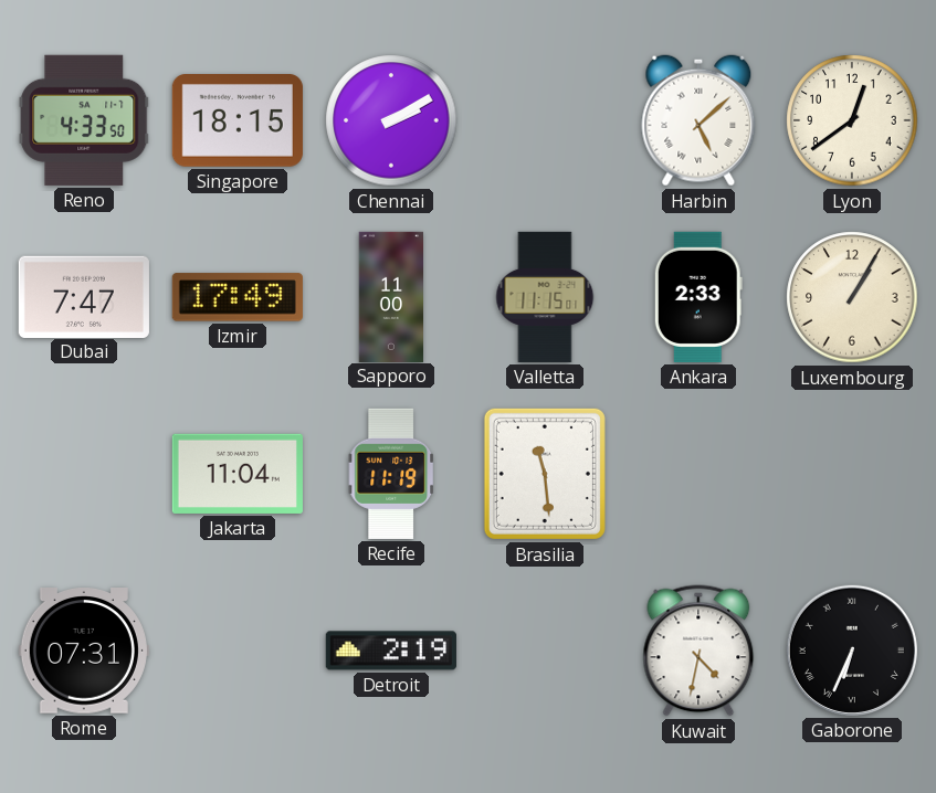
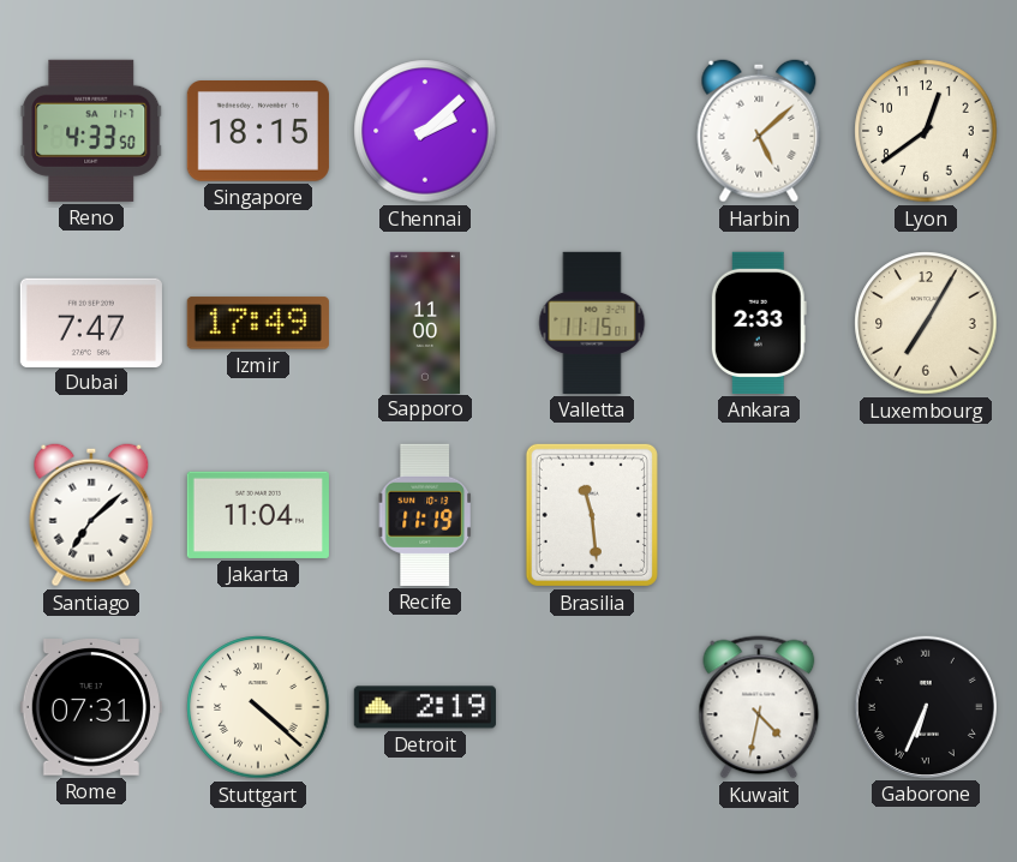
Chennai: 2:10 -> 2:08 (425, 131)
Luxembourg: 1:05 -> 7:05 (926, 323)
Santiago: none -> 7:08 (91, 515)
Stuttgart: none -> 4:22 (258, 707)
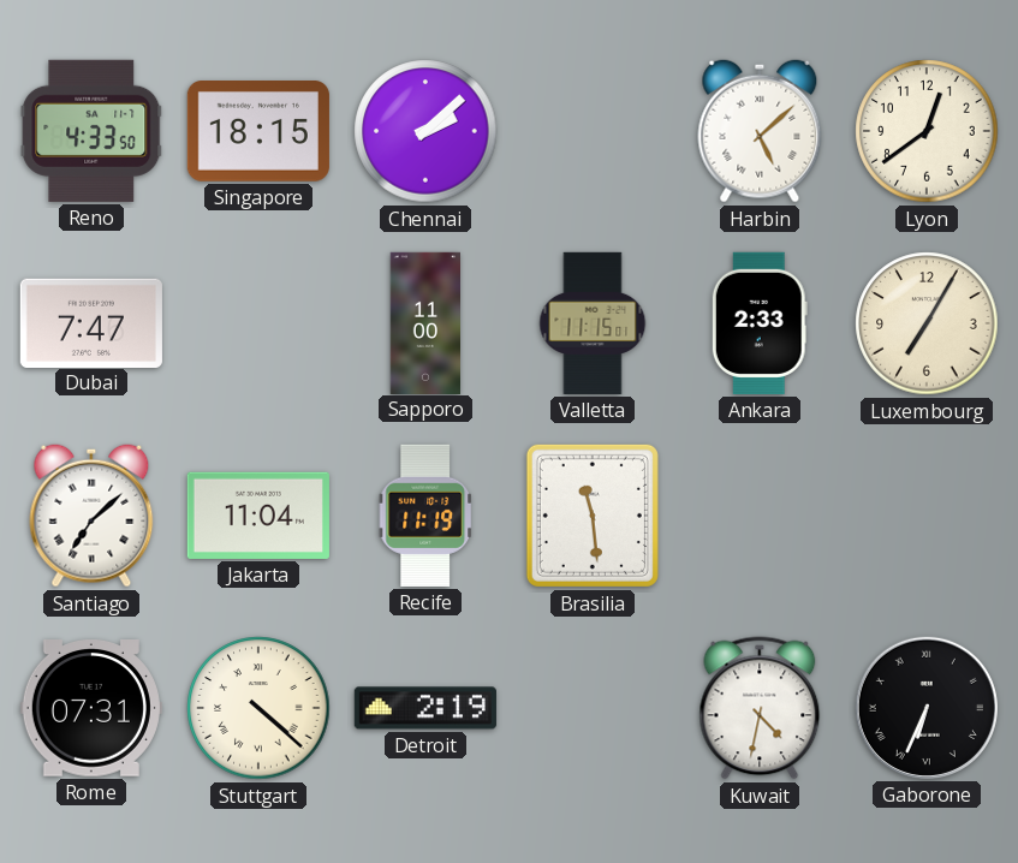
Izmir: 17:49 -> none (258, 323)
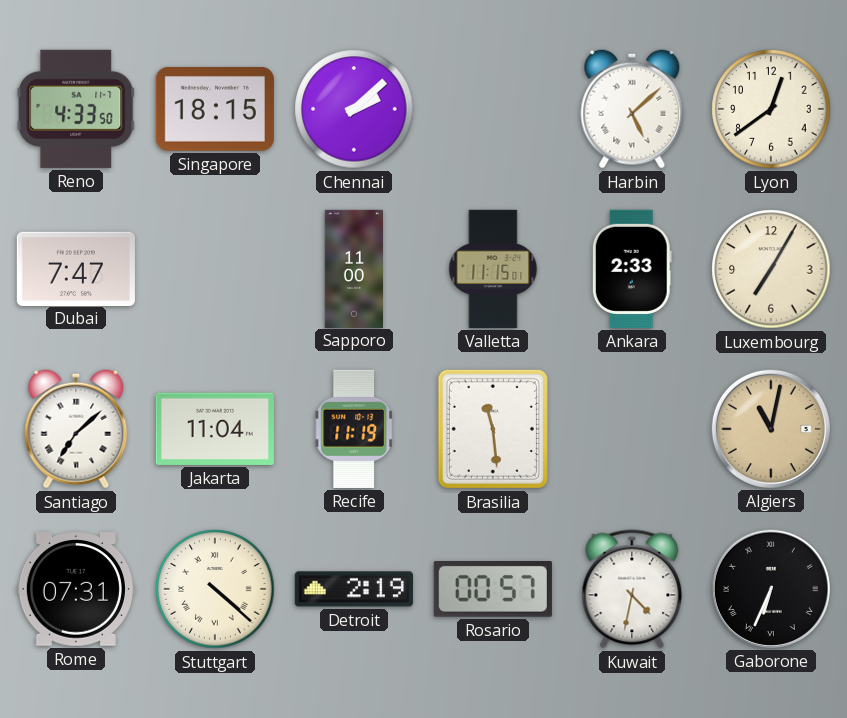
Algiers: none -> 11:02 (771, 429)
Rosario: none -> 00:57 (493, 590)
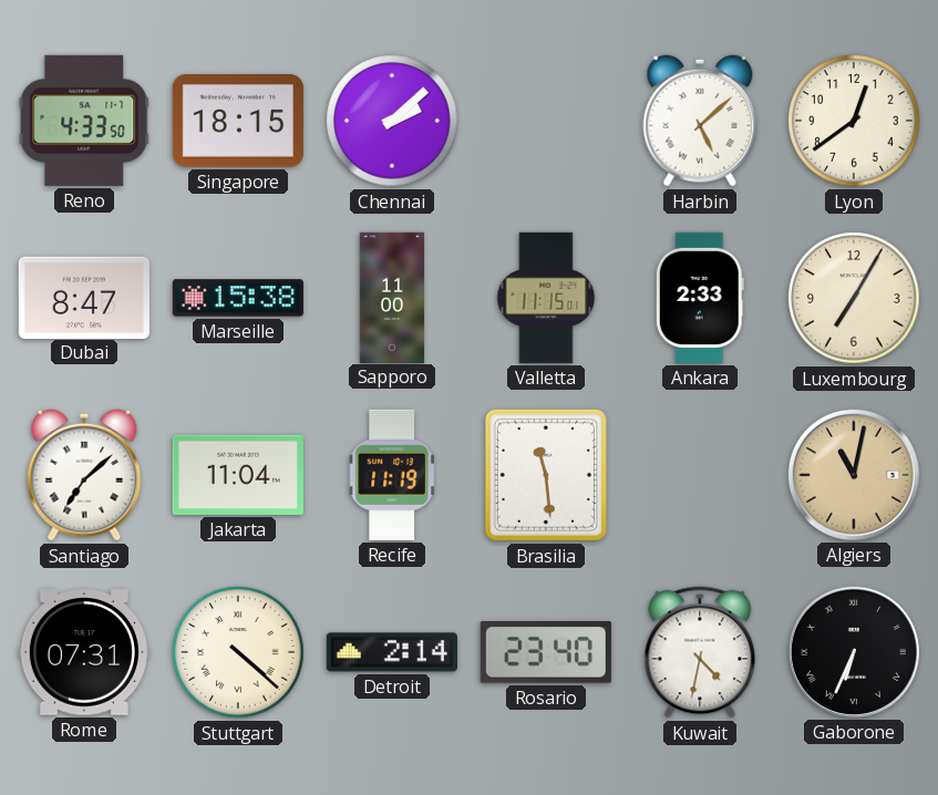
Dubai: 7:47 -> 8:47 (84, 297)
Marseille: none -> 15:38 (238, 298)
Detroit: 2:19 -> 2:14 (392, 652)
Rosario: 00:57 -> 23:40 (546, 653)
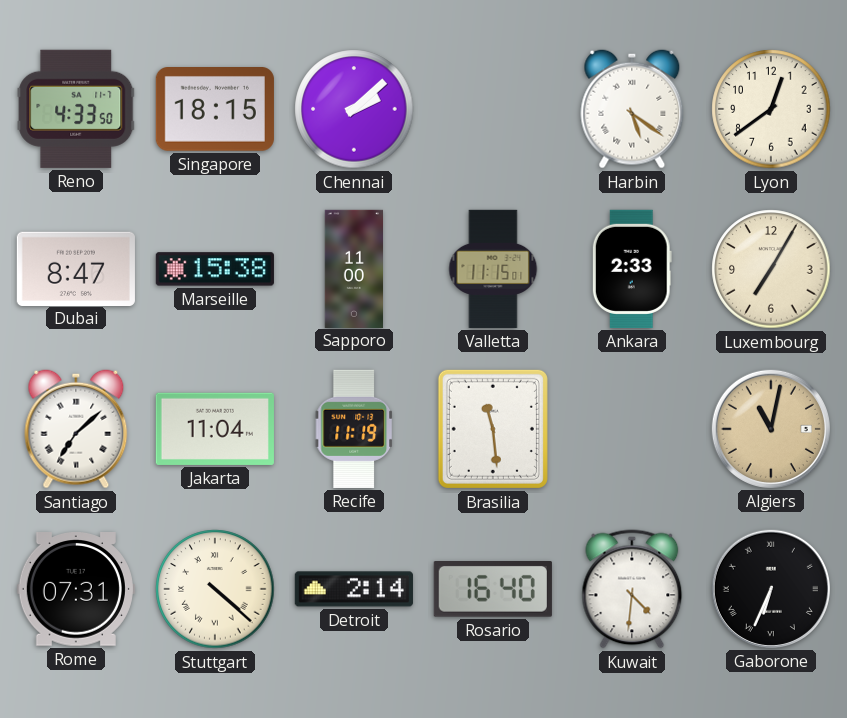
Harbin: 5:08 -> 5:21 (632, 109)
Rosario: 23:40 -> 16:40 (493, 590)
Kuwait: 4:32 -> 4:31 (632, 589)
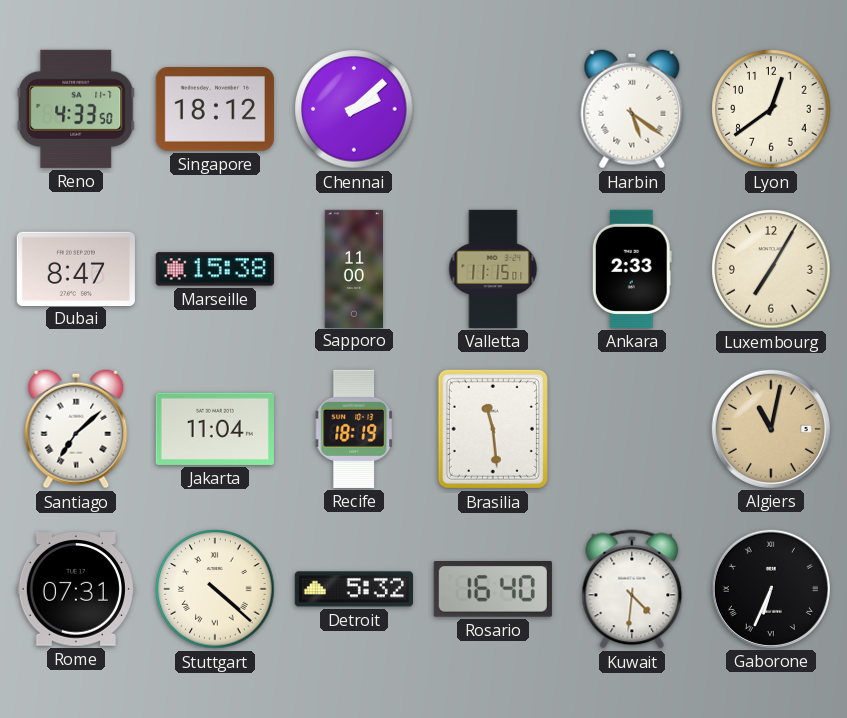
Singapore: 18:15 -> 18:12 (215, 109)
Recife: 11:19 -> 18:19 (353, 429)
Detroit: 2:14 -> 5:32 (354, 589)
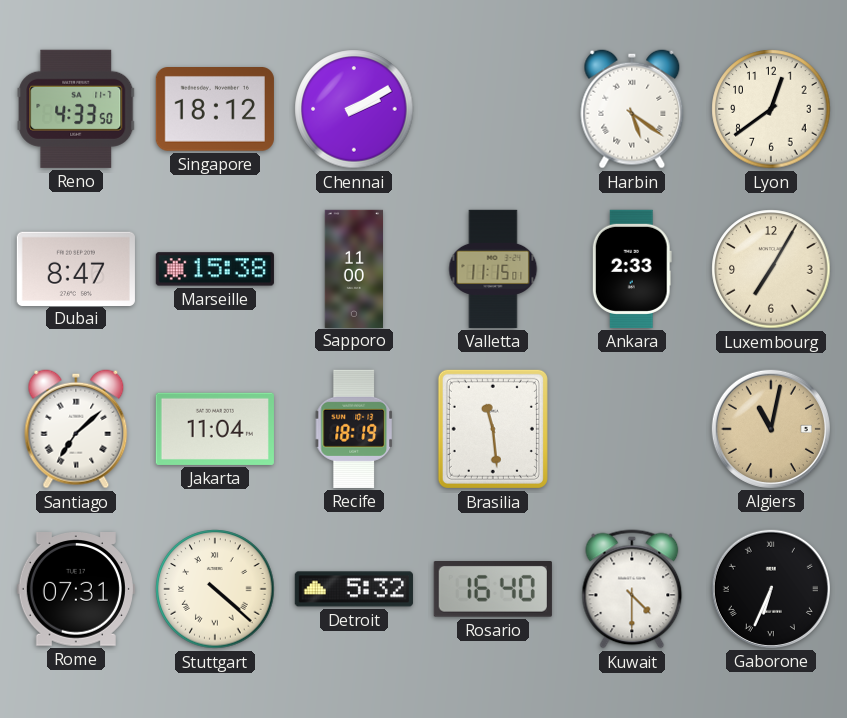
Chennai: 2:08 -> 2:10 (354, 109)
Kuwait: 4:31 -> 4:30 (632, 589)
